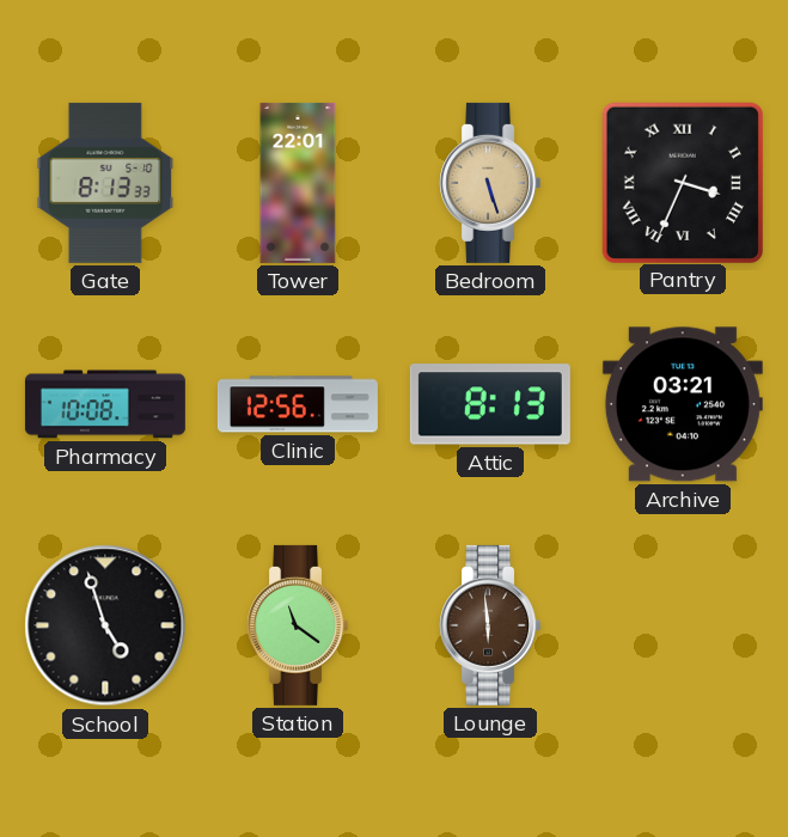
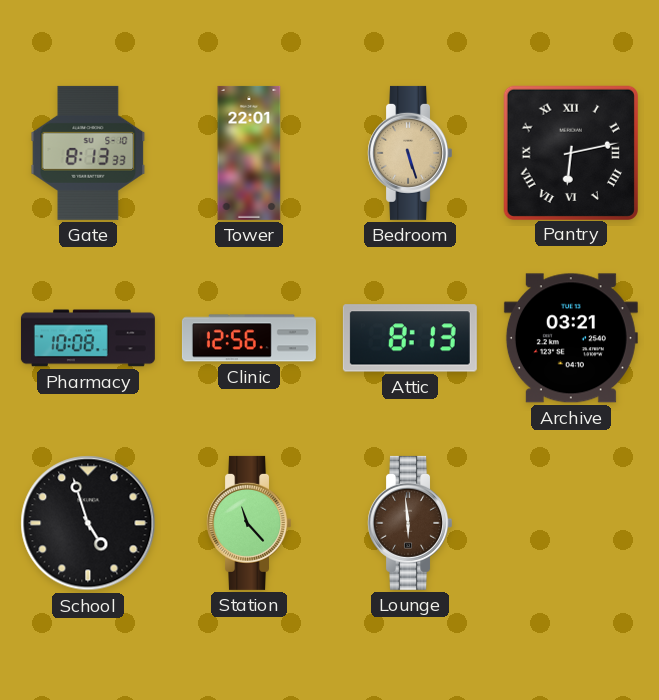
Pantry: 3:34 -> 6:13 (570, 152)
Station: 11:21 -> 11:23 (248, 523)
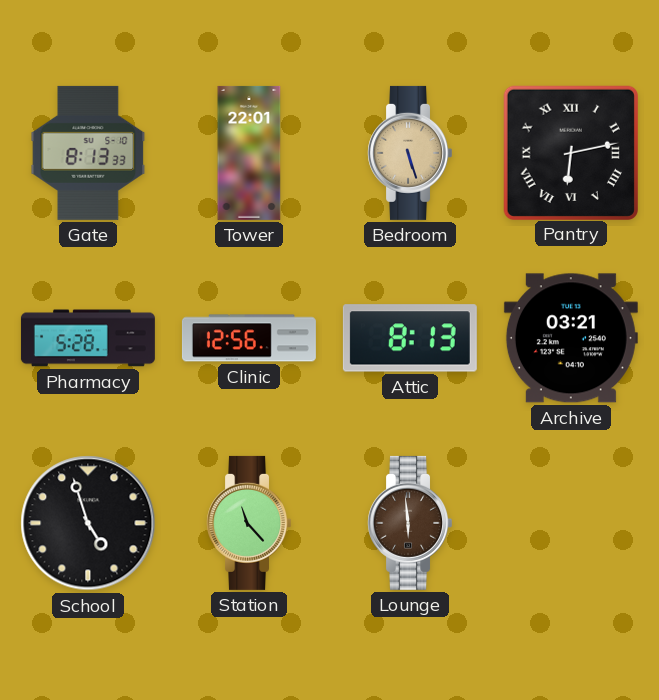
Pharmacy: 10:08 -> 5:28 (88, 338)
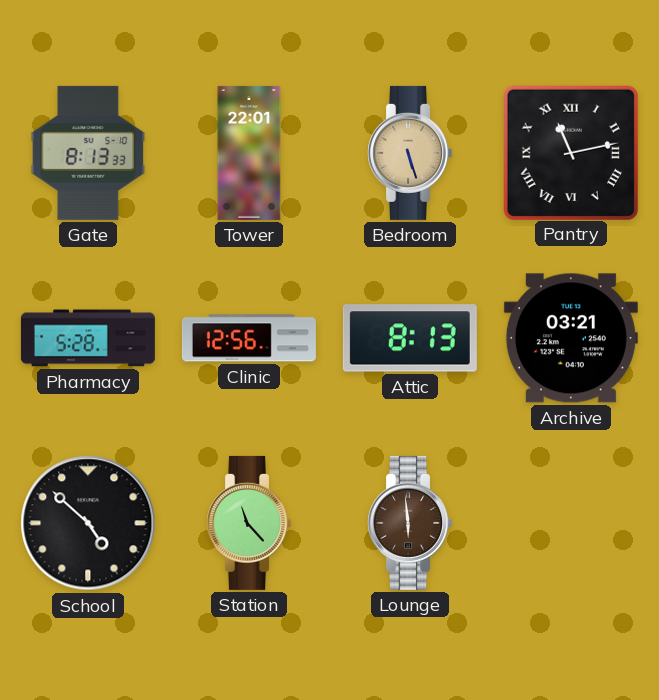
Pantry: 6:13 -> 11:13 (570, 152)
School: 4:57 -> 4:52 (88, 523)
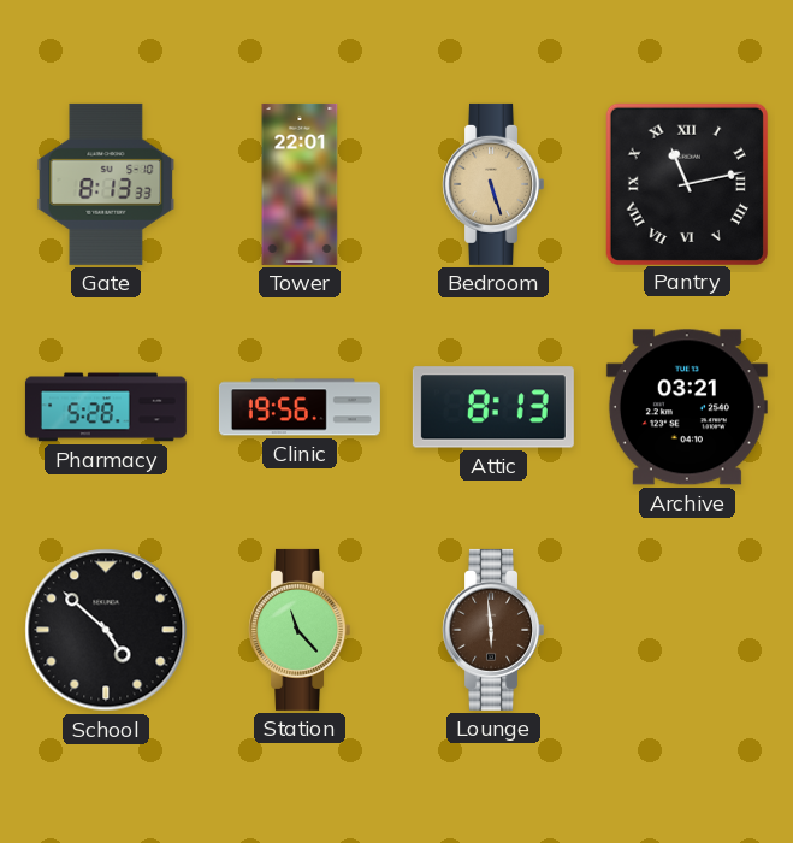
Clinic: 12:56 -> 19:56 (300, 407)
